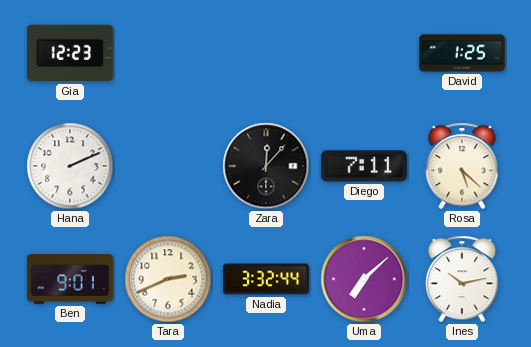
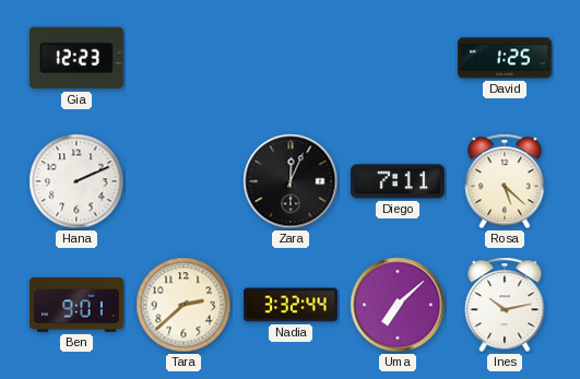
Zara: 12:07 -> 12:04 (291, 181)
Tara: 2:41 -> 2:38 (184, 305)
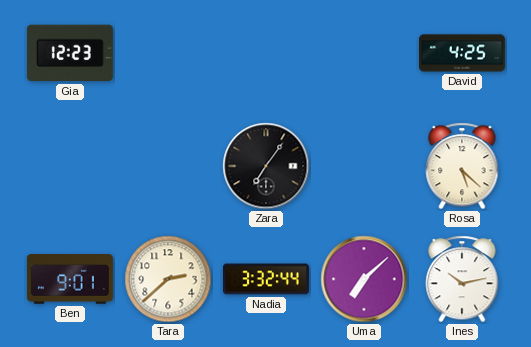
David: 1:25 -> 4:25 (462, 53)
Hana: 2:11 -> none (76, 181)
Zara: 12:04 -> 7:06 (266, 166)
Diego: 7:11 -> none (398, 181)
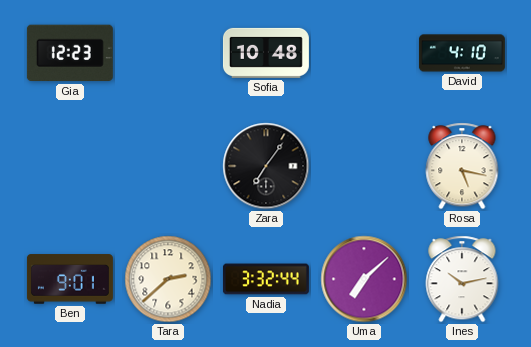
Sofia: none -> 10:48 (266, 53)
David: 4:25 -> 4:10 (462, 53)
Rosa: 5:22 -> 5:17 (462, 166)
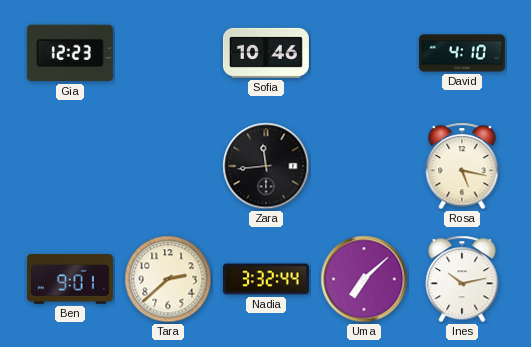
Sofia: 10:48 -> 10:46 (266, 53)
Zara: 7:06 -> 11:44 (266, 166)
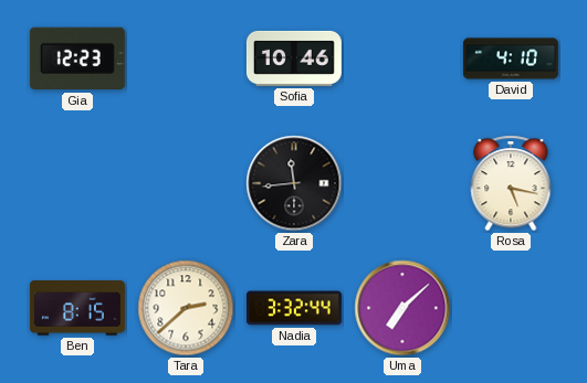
Ben: 9:01 -> 8:15 (77, 308)
Ines: 10:13 -> none (462, 279)
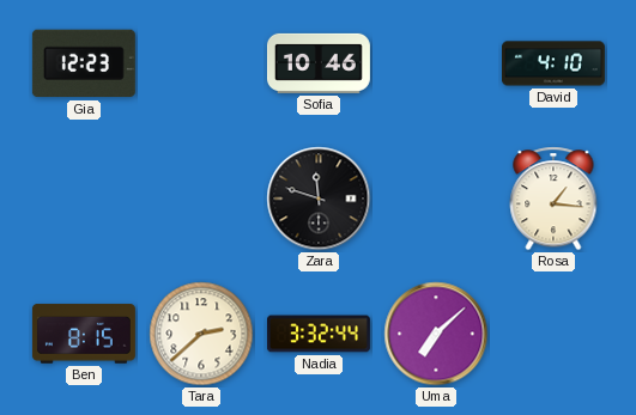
Zara: 11:44 -> 11:48 (319, 199)
Rosa: 5:17 -> 1:16 (553, 199)
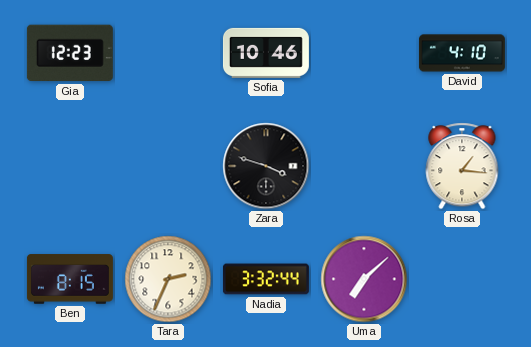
Zara: 11:48 -> 3:48 (266, 166)
Tara: 2:38 -> 2:34 (168, 279)
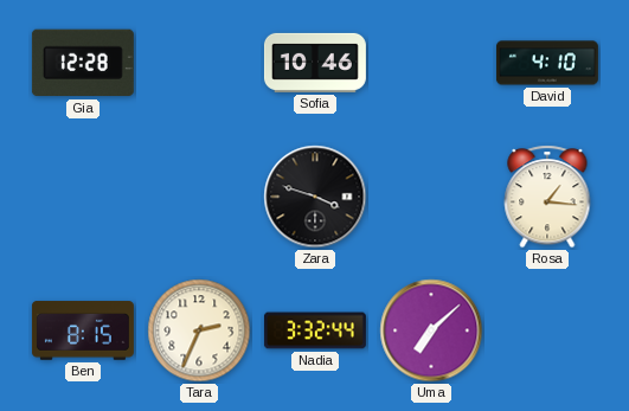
Gia: 12:23 -> 12:28 (83, 63)
